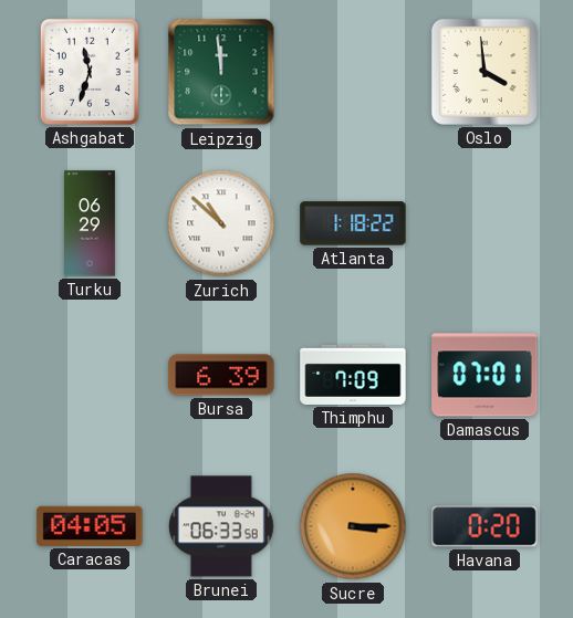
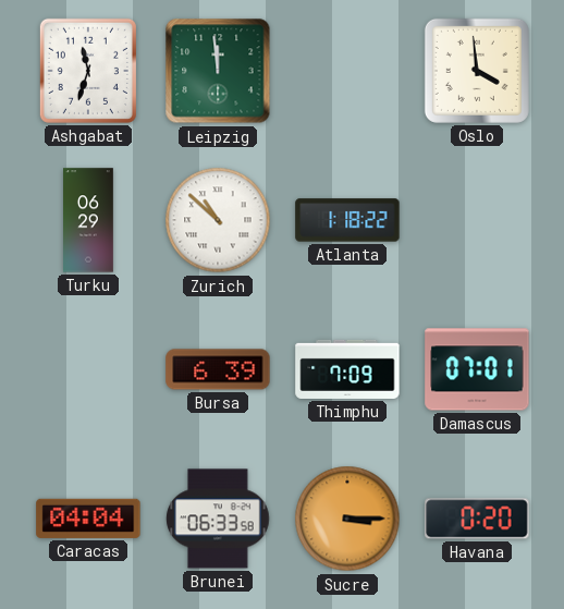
Caracas: 04:05 -> 04:04 (88, 519)
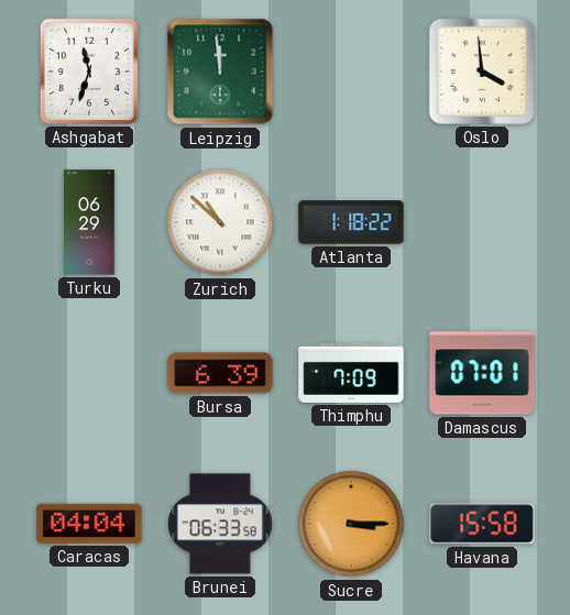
Havana: 0:20 -> 15:58 (482, 524)
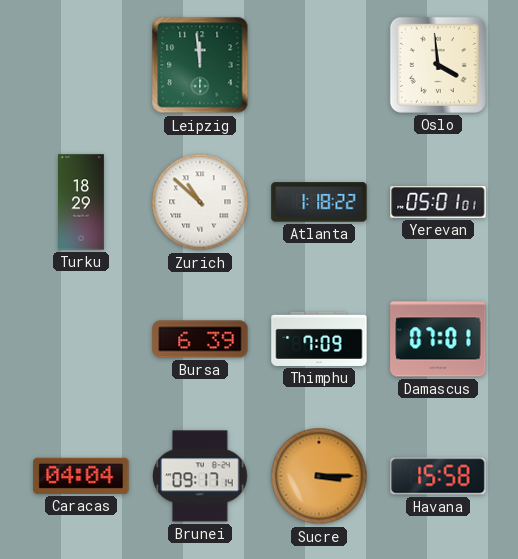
Ashgabat: 11:33 -> none (89, 72)
Turku: 06:29 -> 18:29 (82, 202)
Yerevan: none -> 05:01 (438, 202)
Brunei: 06:33 -> 09:17 (200, 476)
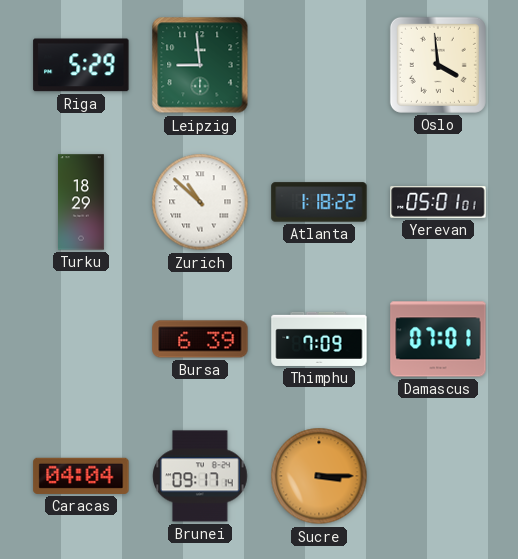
Riga: none -> 5:29 (81, 65)
Leipzig: 11:59 -> 8:59 (200, 65)
Havana: 15:58 -> none (438, 476)
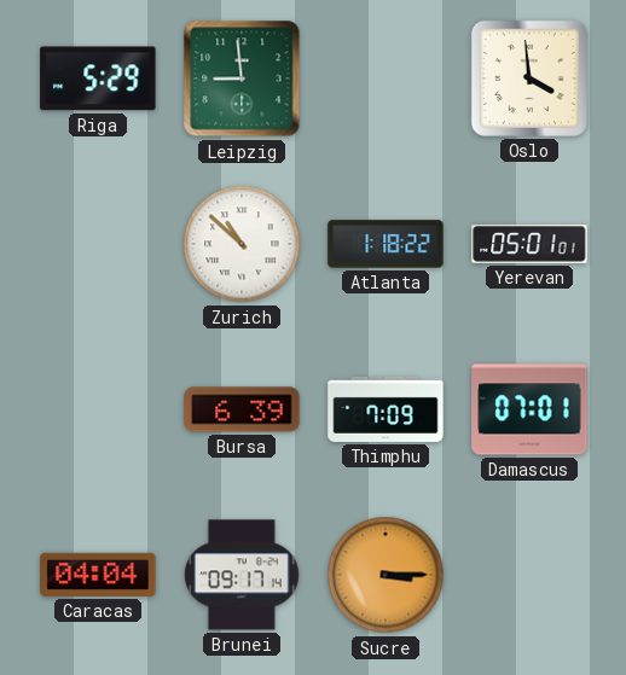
Turku: 18:29 -> none (82, 202)
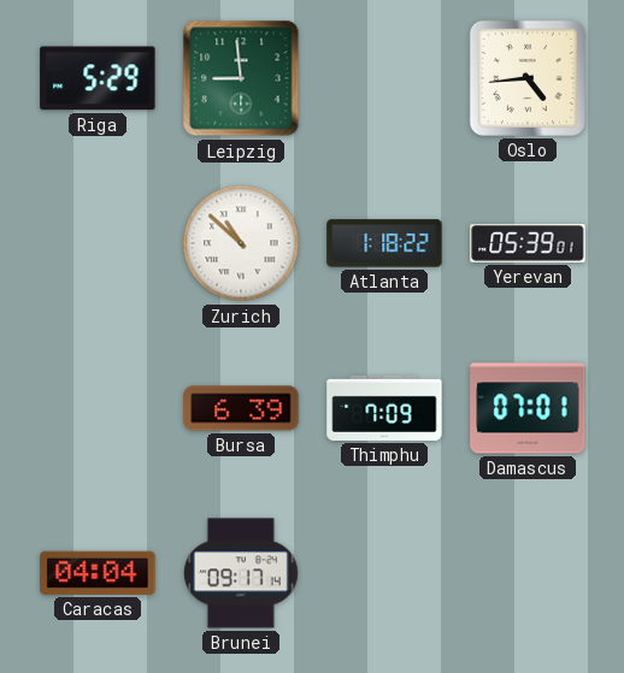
Oslo: 3:59 -> 4:44 (528, 78)
Yerevan: 05:01 -> 05:39 (528, 243)
Sucre: 3:15 -> none (386, 575)
